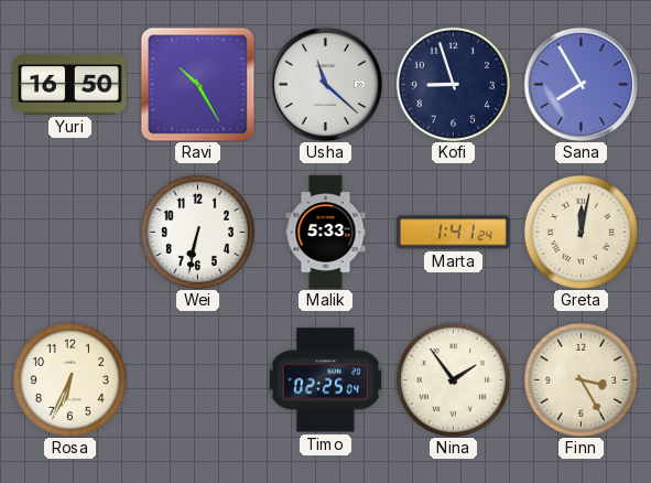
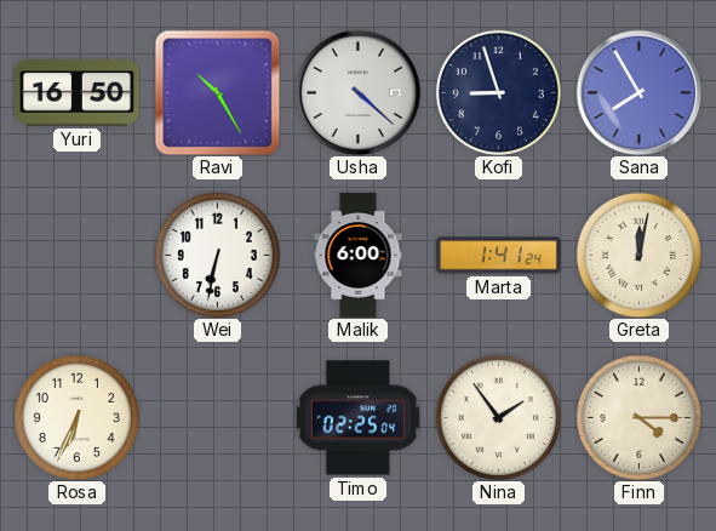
Usha: 11:22 -> 4:22 (357, 92)
Malik: 5:33 -> 6:00 (359, 256)
Finn: 3:25 -> 4:15 (638, 417)
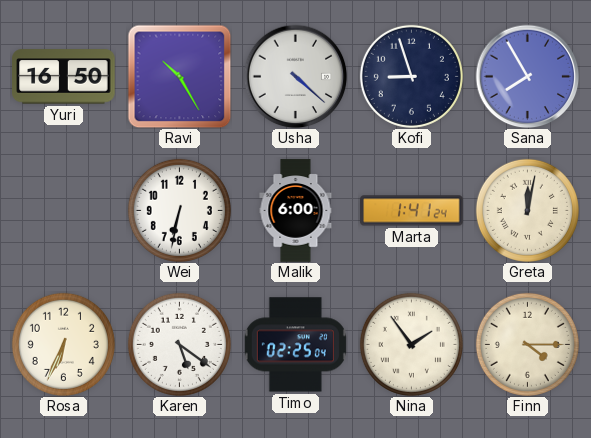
Karen: none -> 5:21 (179, 344)
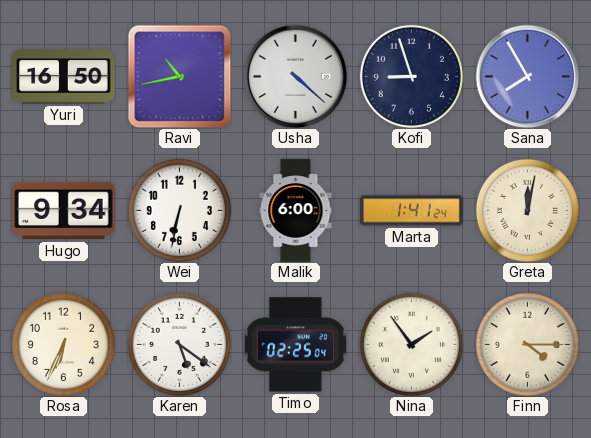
Ravi: 10:25 -> 10:43 (179, 76)
Hugo: none -> 9:34 (64, 211)
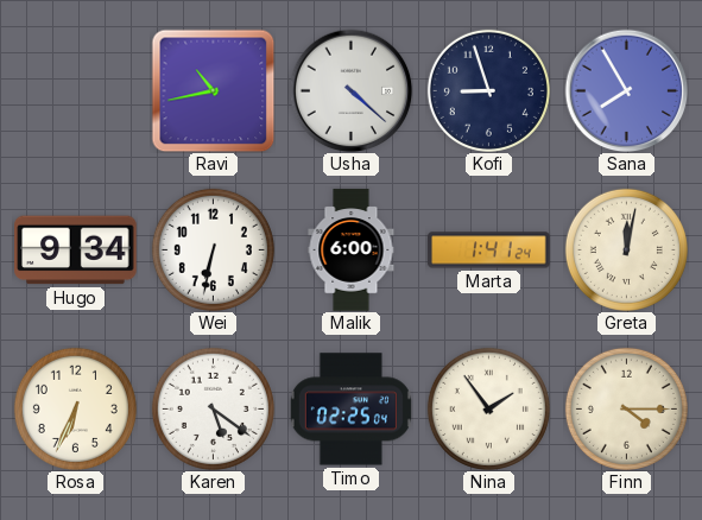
Yuri: 16:50 -> none (64, 77)
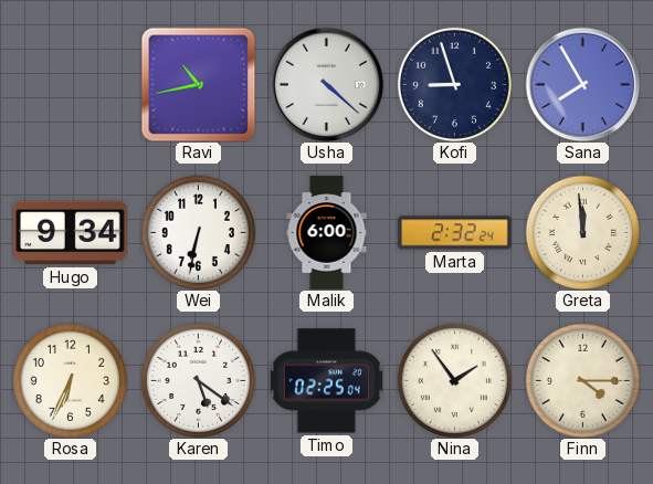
Marta: 1:41 -> 2:32 (455, 233)
Greta: 12:02 -> 11:59 (582, 232)
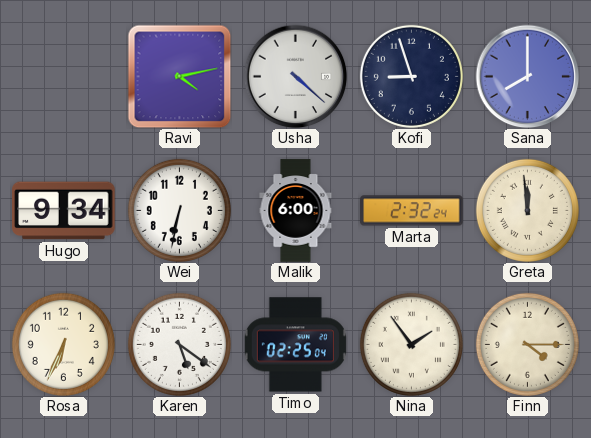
Ravi: 10:43 -> 4:13 (179, 76)
Sana: 7:55 -> 8:00 (527, 76)
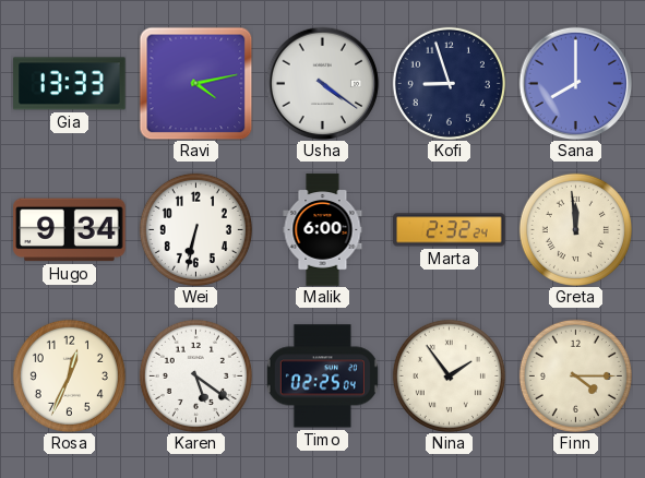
Gia: none -> 13:33 (70, 84)
Usha: 4:22 -> 4:21 (322, 83)
Rosa: 6:34 -> 12:34 (69, 375)
